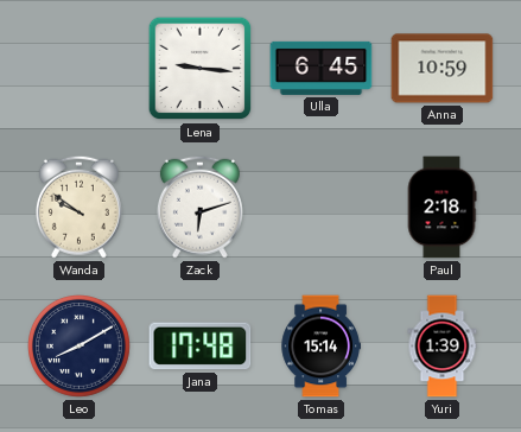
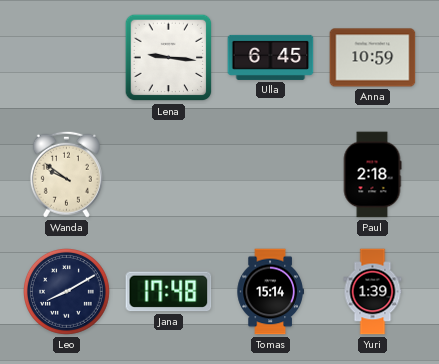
Zack: 6:12 -> none (199, 207)
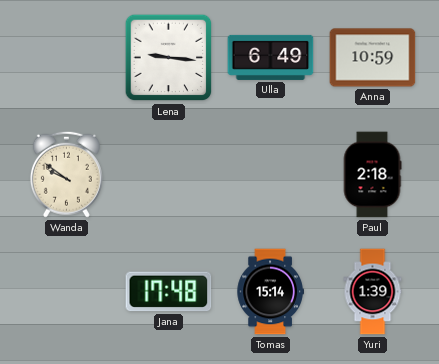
Ulla: 6:45 -> 6:49 (271, 57)
Leo: 8:10 -> none (67, 292)
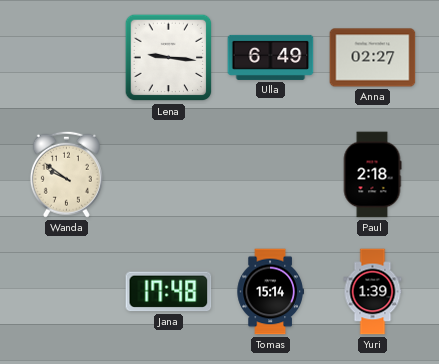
Anna: 10:59 -> 02:27 (373, 58)
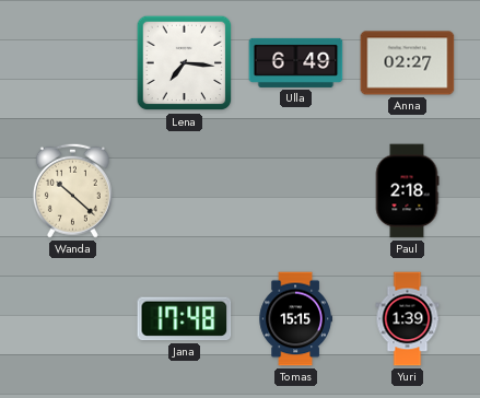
Lena: 9:16 -> 7:16 (185, 63)
Wanda: 9:51 -> 10:22 (72, 190)
Tomas: 15:14 -> 15:15 (295, 319)
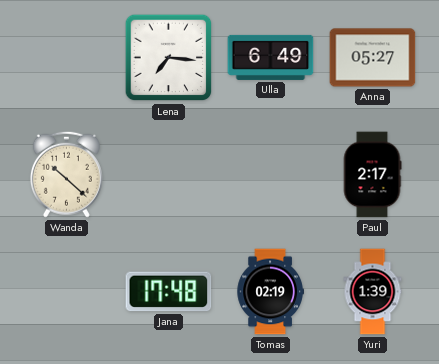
Anna: 02:27 -> 05:27 (373, 58)
Paul: 2:18 -> 2:17 (372, 175)
Tomas: 15:15 -> 02:19 (270, 292)
